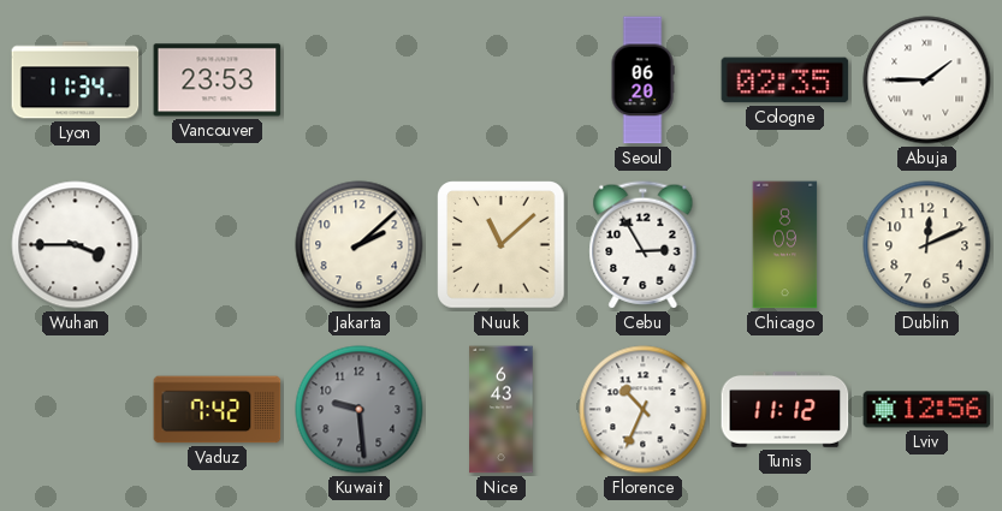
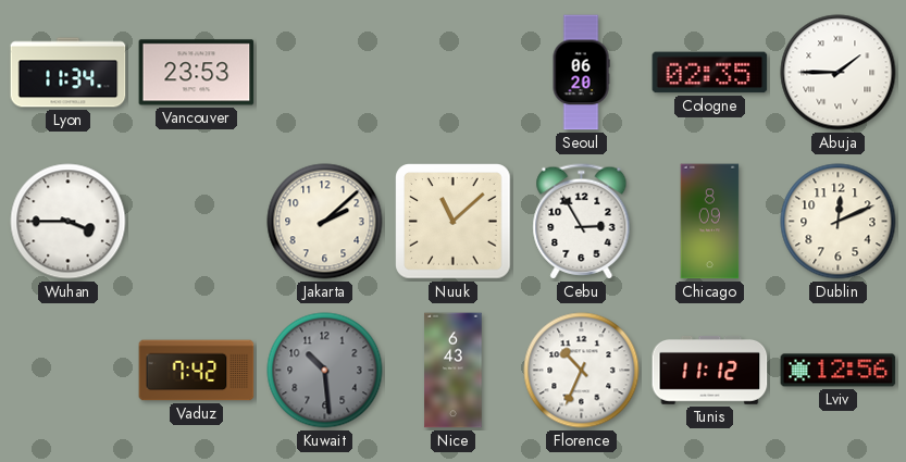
Kuwait: 9:29 -> 10:29 (325, 371)
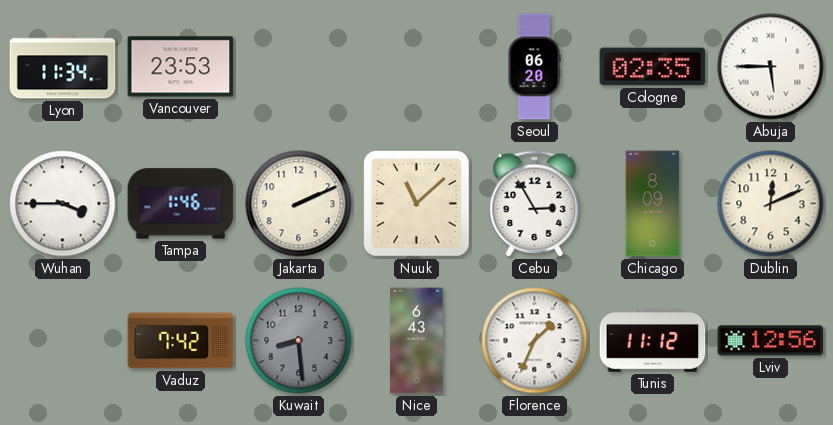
Abuja: 1:45 -> 5:45 (771, 67)
Tampa: none -> 1:46 (181, 204)
Jakarta: 2:08 -> 2:11 (299, 204)
Kuwait: 10:29 -> 8:29 (299, 341)
Florence: 10:34 -> 1:34 (535, 341)
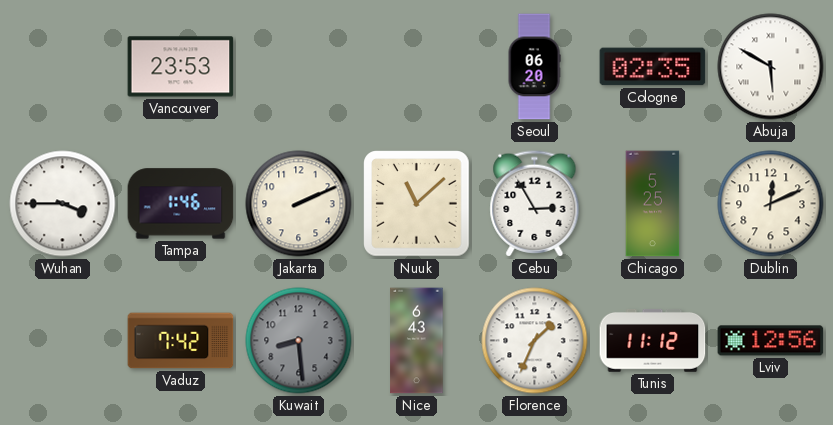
Lyon: 11:34 -> none (63, 67)
Abuja: 5:45 -> 5:50 (771, 67)
Chicago: 8:09 -> 5:25 (653, 204)
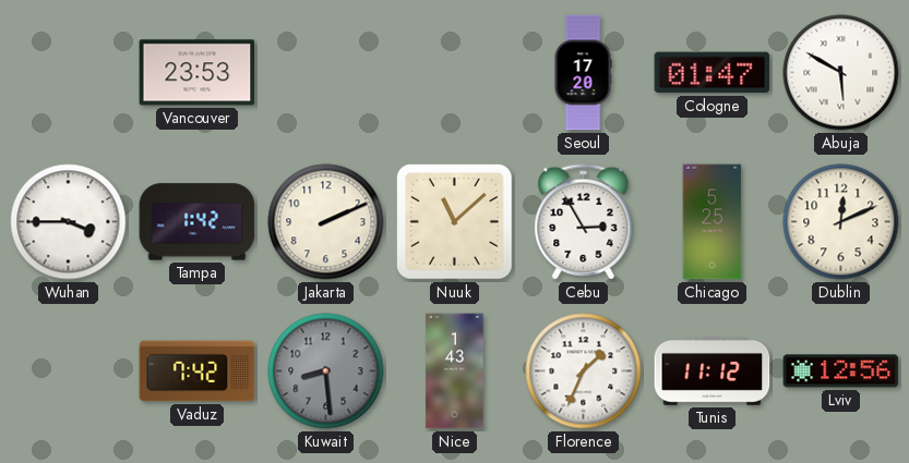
Seoul: 06:20 -> 17:20 (583, 73)
Cologne: 02:35 -> 01:47 (713, 73)
Tampa: 1:46 -> 1:42 (198, 222)
Nice: 6:43 -> 1:43 (455, 371)
